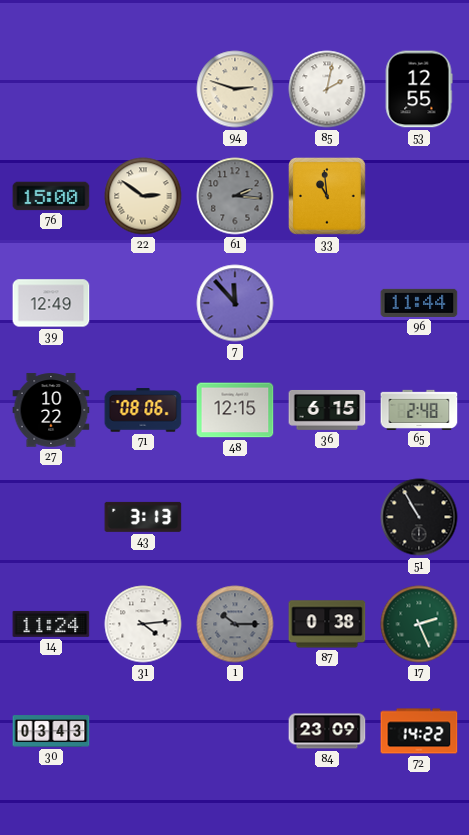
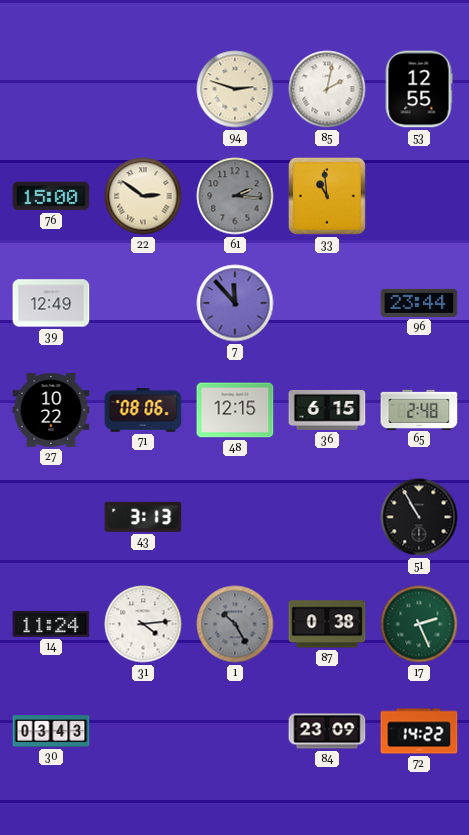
96: 11:44 -> 23:44 (419, 303)
1: 10:15 -> 10:25 (235, 624)
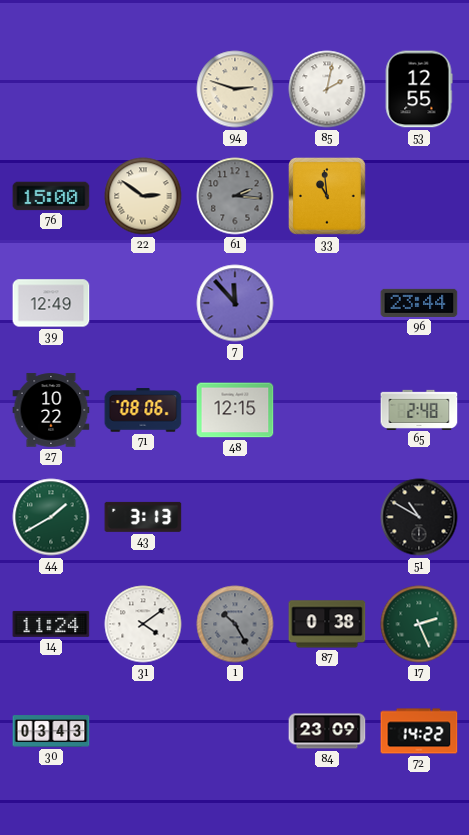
36: 6:15 -> none (327, 410)
44: none -> 1:40 (51, 517)
51: 10:55 -> 10:50 (419, 517)
31: 4:14 -> 4:09 (143, 624)
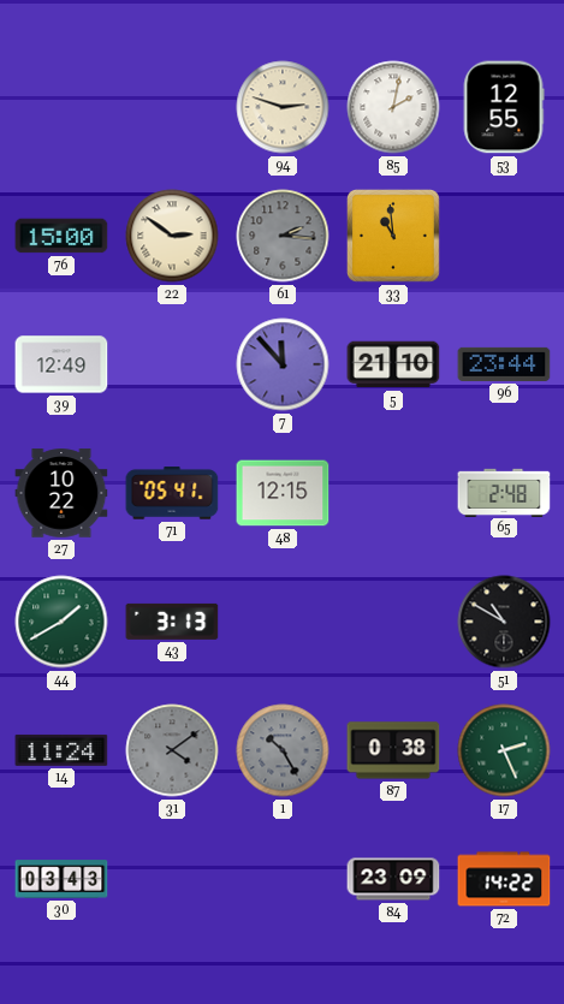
5: none -> 21:10 (393, 364)
71: 08:06 -> 05:41 (172, 493)
31 dial: white -> grey (172, 750)
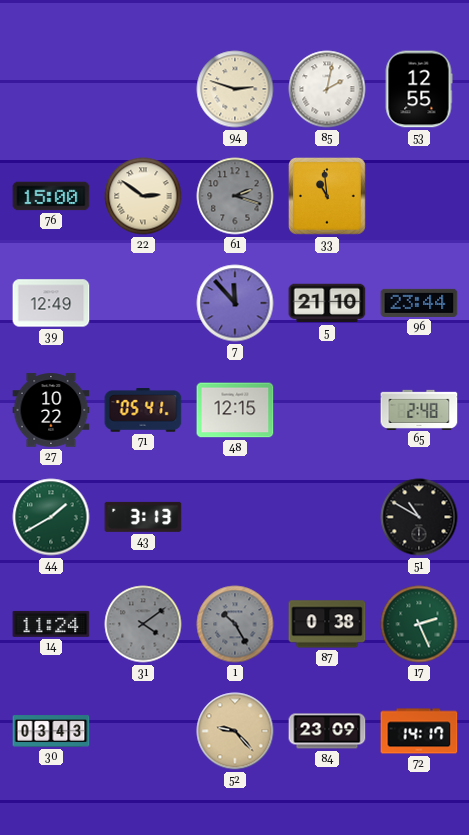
61: 2:16 -> 2:18 (235, 196)
52: none -> 9:23 (235, 731)
72: 14:22 -> 14:17 (419, 731)
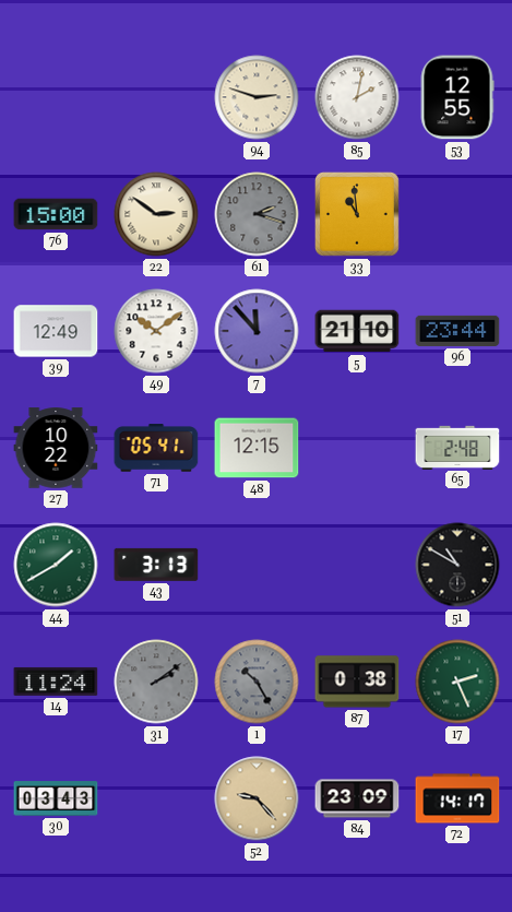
49: none -> 10:09 (156, 331)
31: 4:09 -> 2:09 (156, 682)
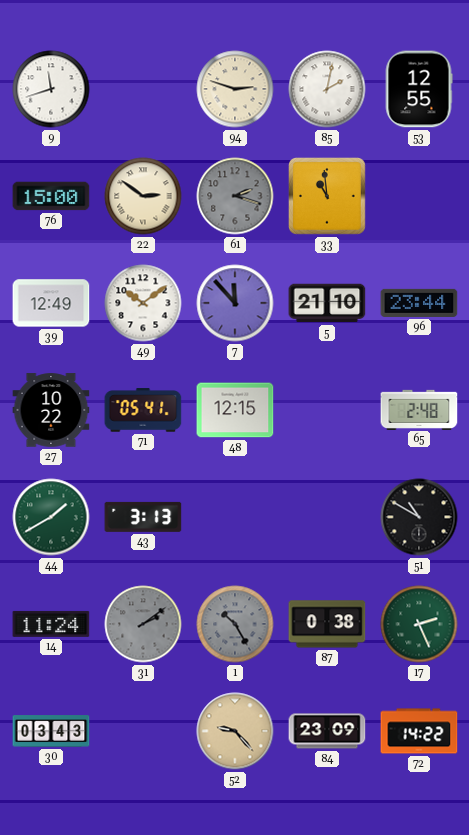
9: none -> 11:42 (51, 89)
72: 14:17 -> 14:22 (419, 731)
